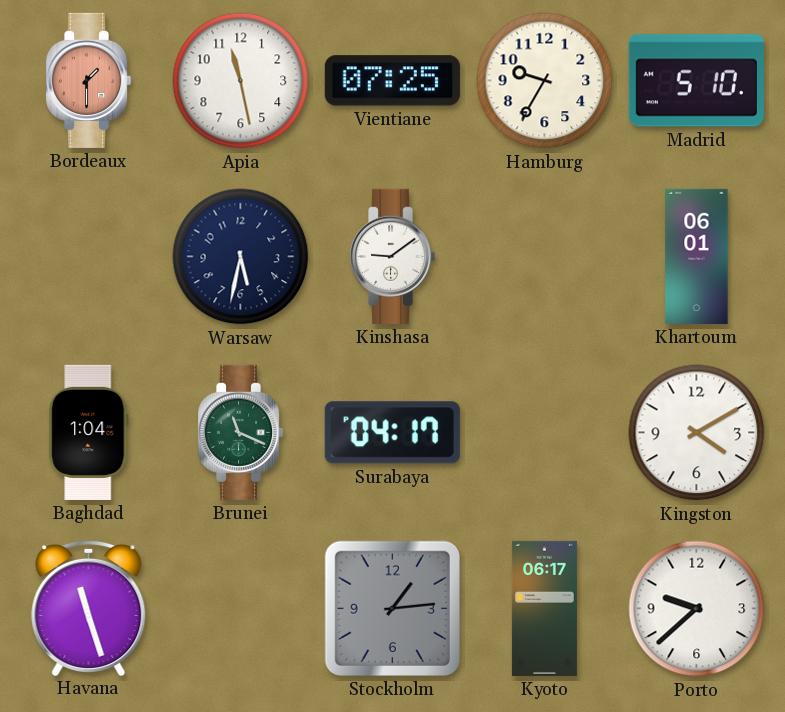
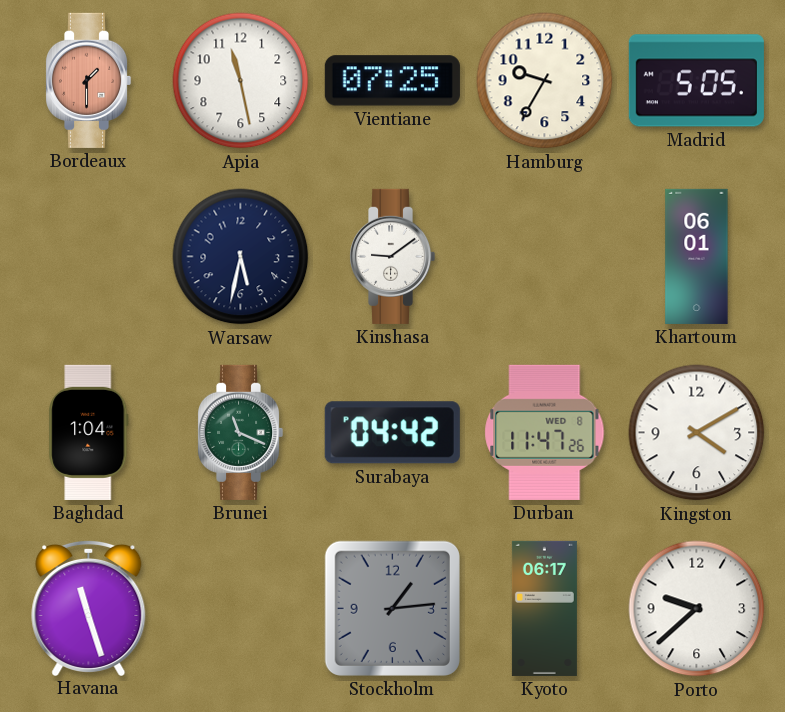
Madrid: 5:10 -> 5:05 (696, 81)
Surabaya: 04:17 -> 04:42 (392, 433)
Durban: none -> 11:47 (545, 432)
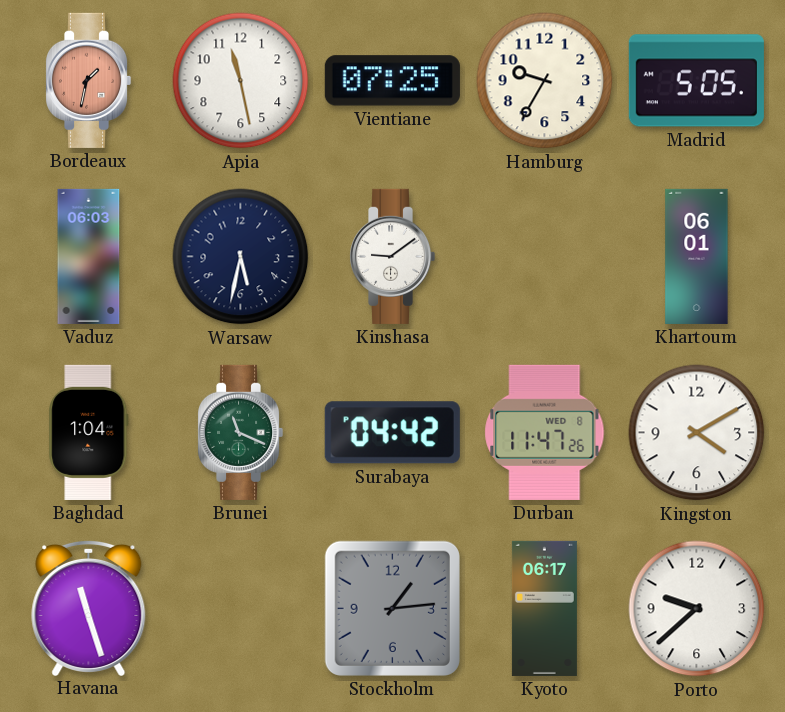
Bordeaux: 1:30 -> 1:32 (89, 80)
Vaduz: none -> 06:03 (89, 256)
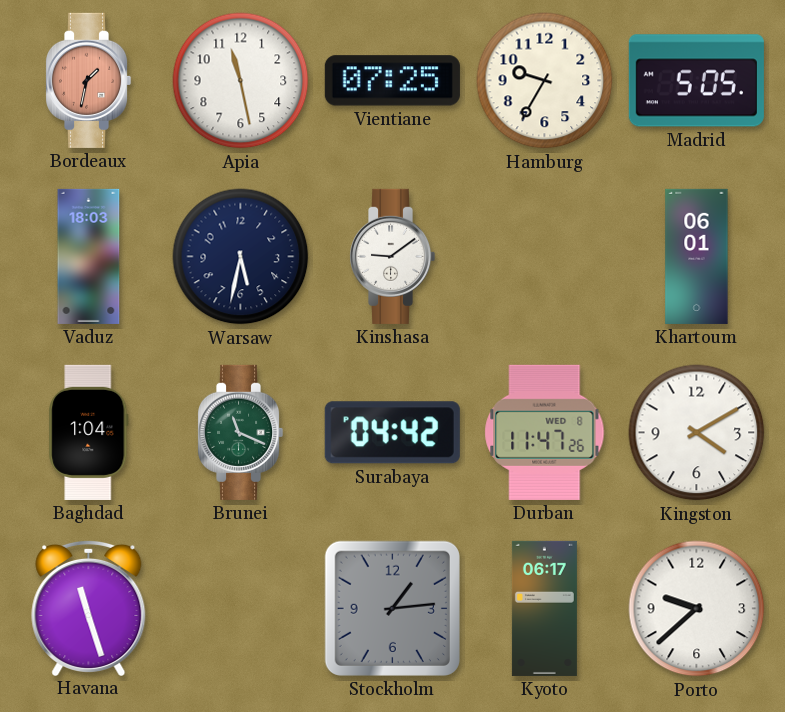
Vaduz: 06:03 -> 18:03 (89, 256)
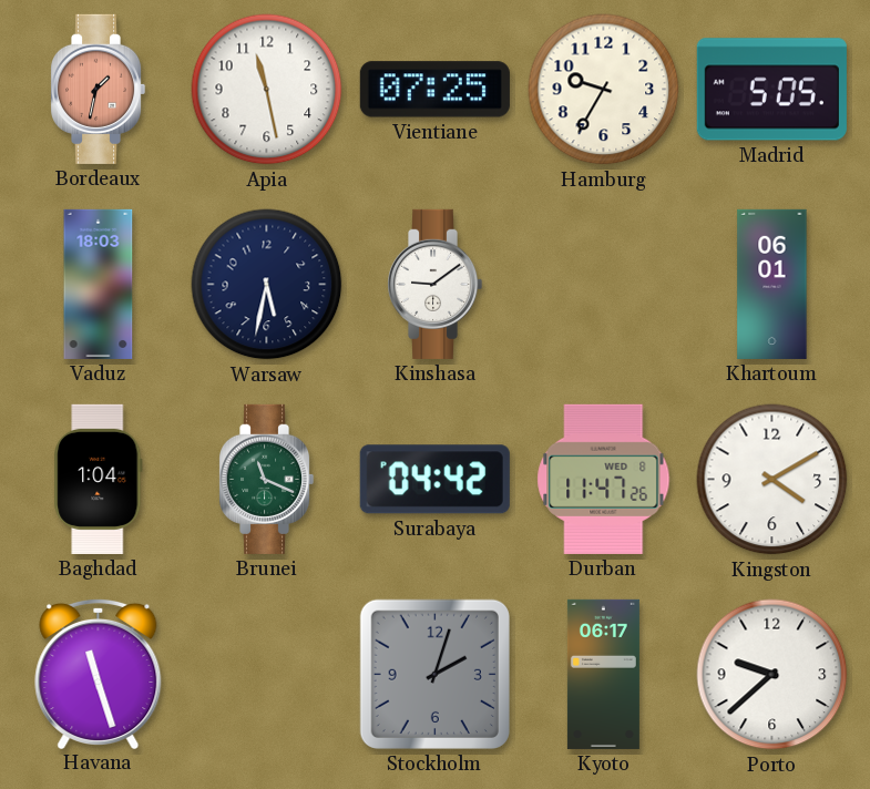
Stockholm: 1:14 -> 2:03 (434, 674)
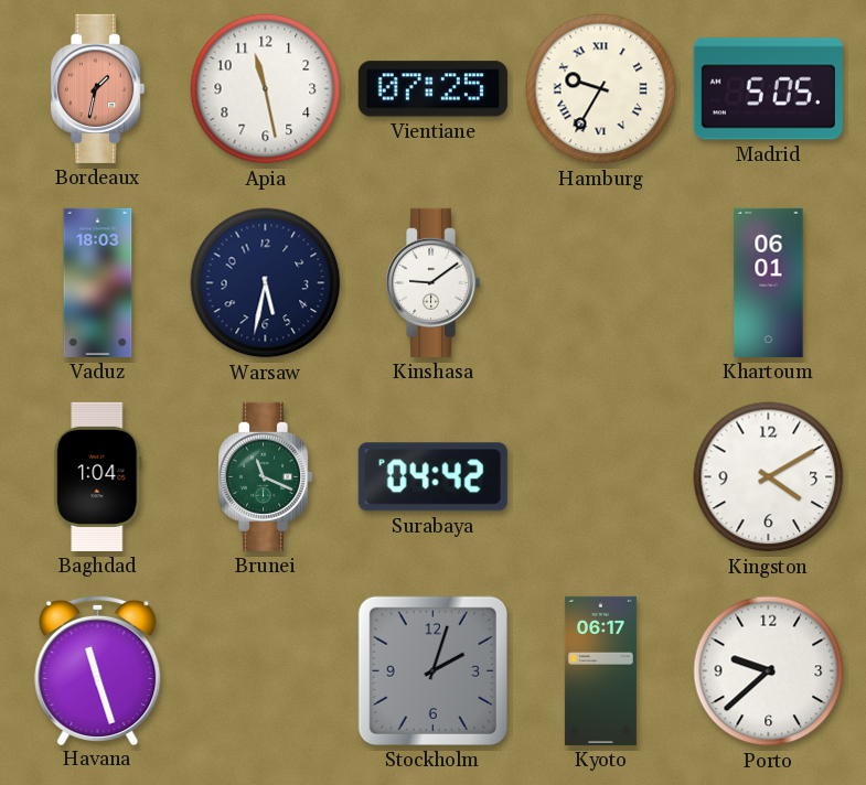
Hamburg numerals: Arabic -> Roman (601, 89)
Durban: 11:47 -> none (604, 479)
